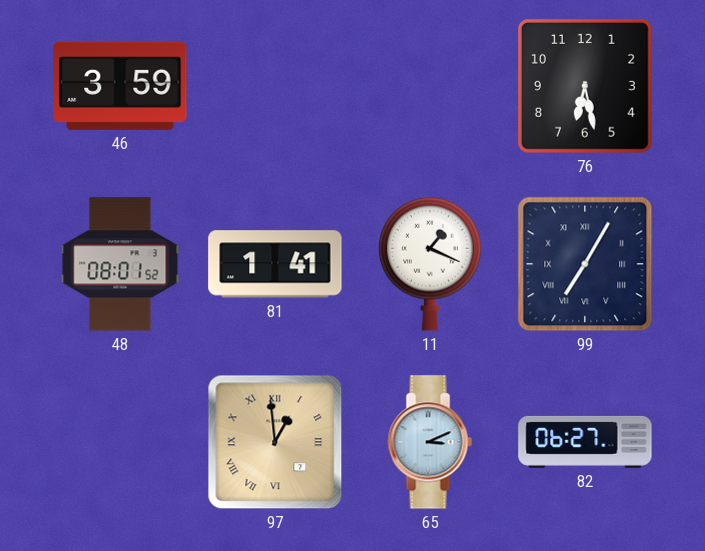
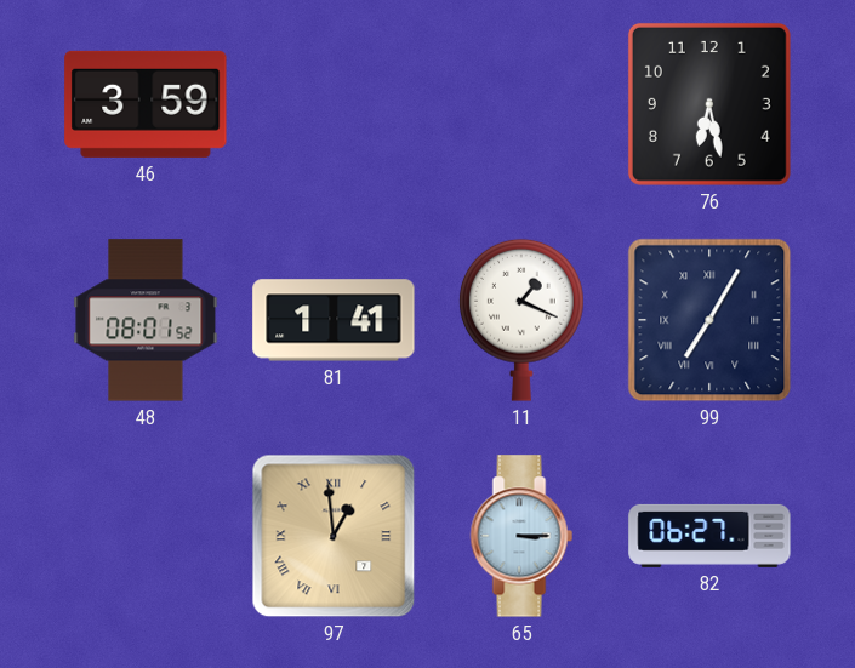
65: 3:11 -> 3:15 (521, 536)
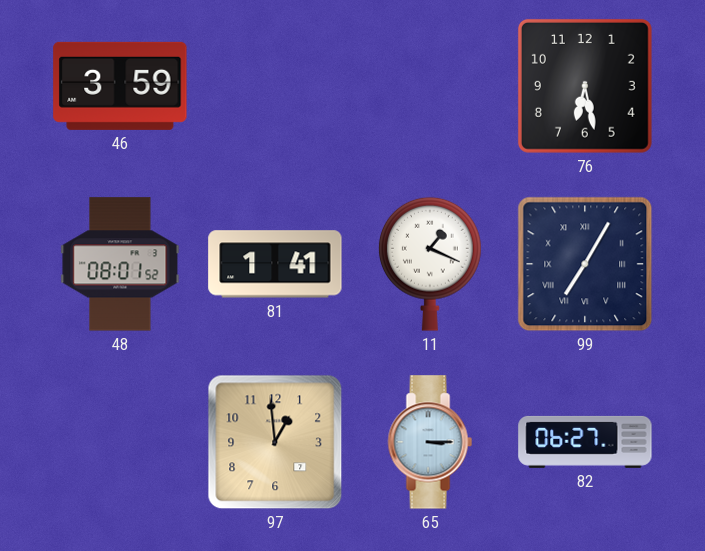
97 numerals: Roman -> Arabic (275, 442)
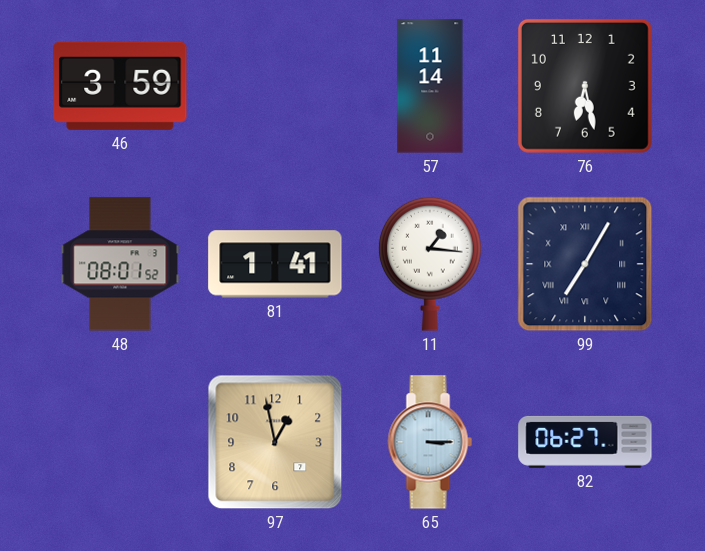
57: none -> 11:14 (430, 86)
11: 1:19 -> 1:16 (430, 264)
97: 12:59 -> 12:58 (275, 442)
